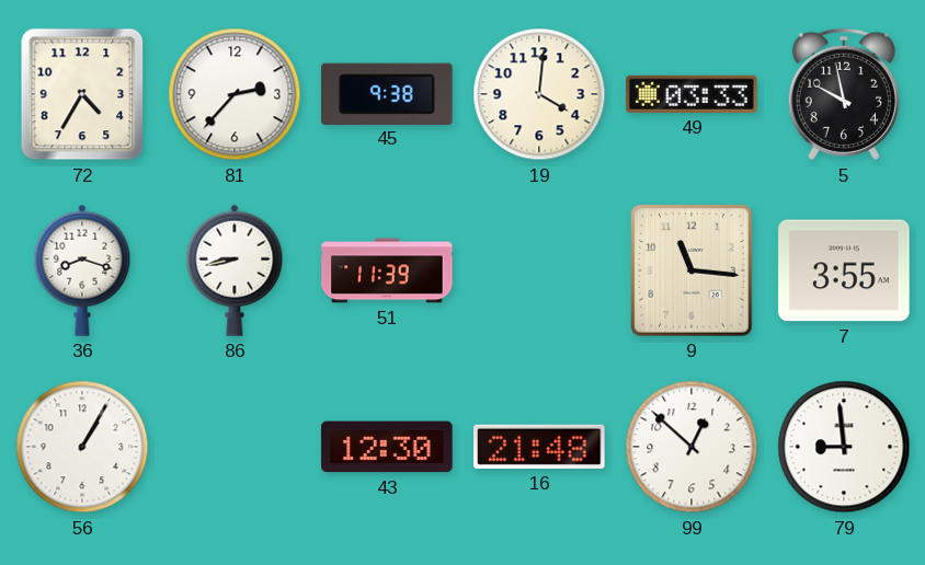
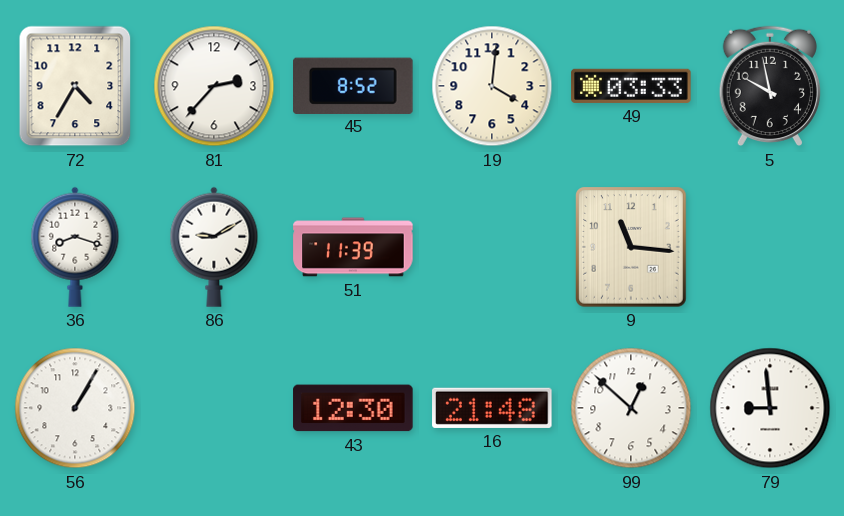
45: 9:38 -> 8:52 (354, 85)
86: 8:43 -> 9:10 (214, 247)
7: 3:55 -> none (844, 270)
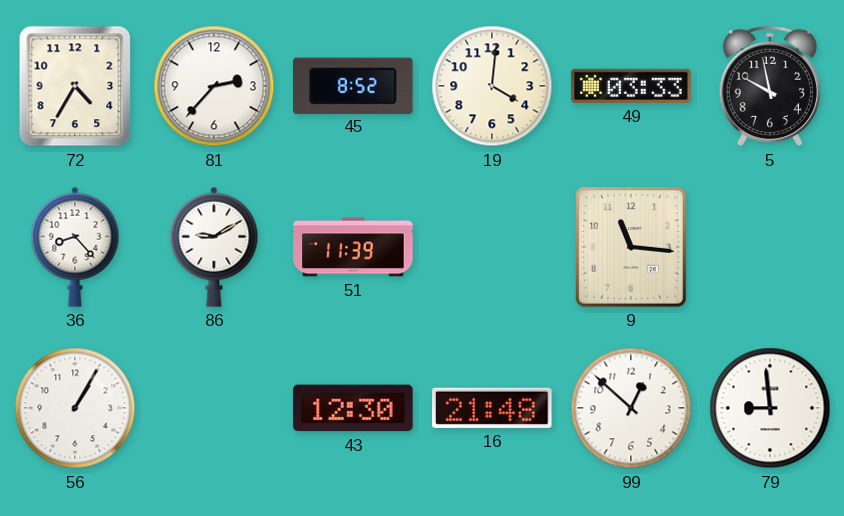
36: 8:18 -> 8:23 (75, 247)
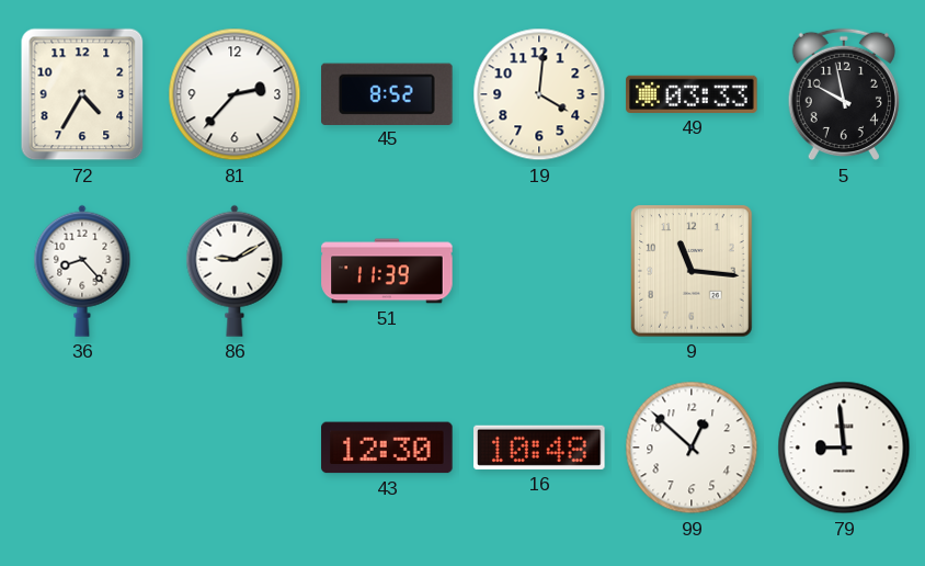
56: 1:05 -> none (75, 408)
16: 21:48 -> 10:48 (539, 448)
